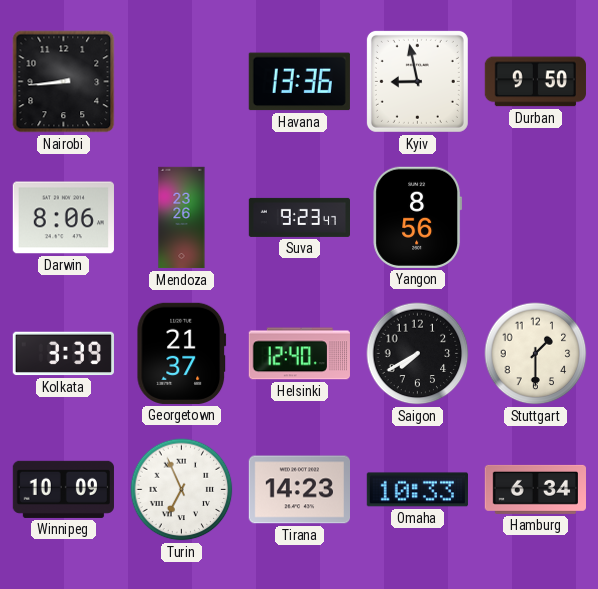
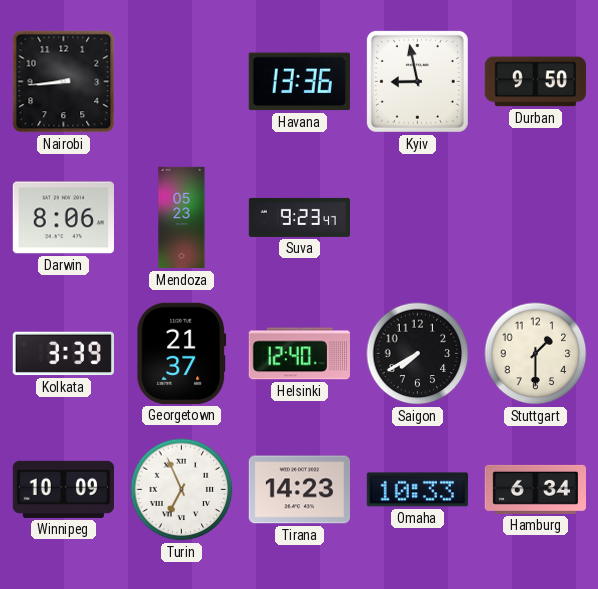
Mendoza: 23:26 -> 05:23 (182, 218)
Yangon: 8:56 -> none (417, 217)
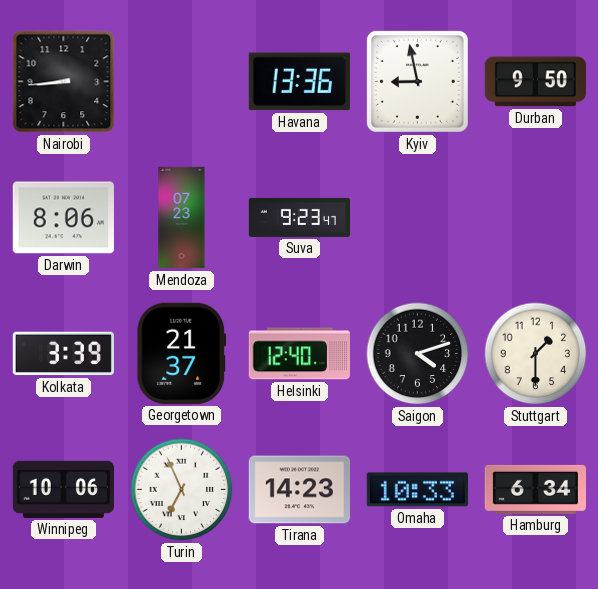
Mendoza: 05:23 -> 07:23 (182, 218)
Saigon: 7:40 -> 4:12 (418, 354)
Winnipeg: 10:09 -> 10:06 (63, 489)
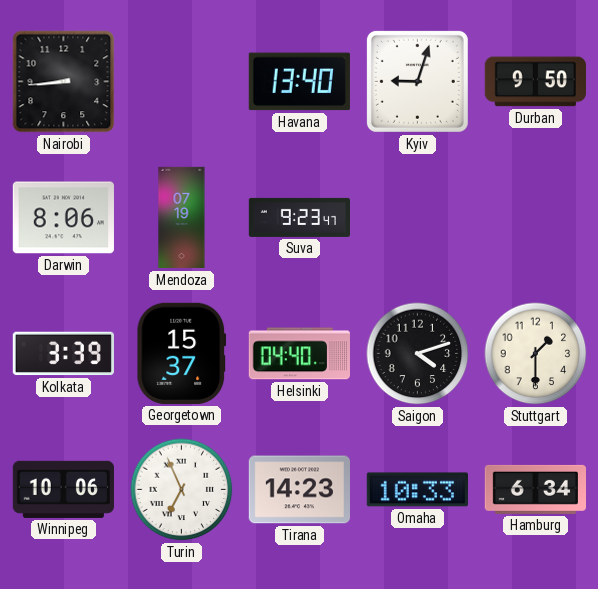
Havana: 13:36 -> 13:40 (299, 82)
Kyiv: 8:58 -> 9:03 (417, 81)
Mendoza: 07:23 -> 07:19 (182, 218)
Georgetown: 21:37 -> 15:37 (182, 353)
Helsinki: 12:40 -> 04:40 (299, 354)
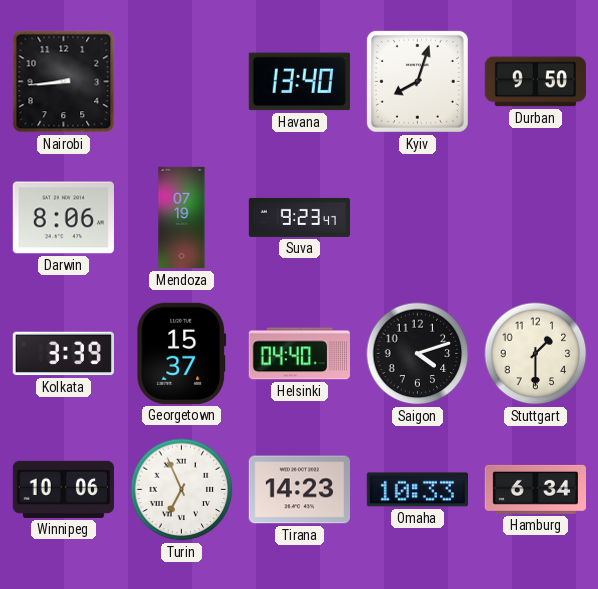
Kyiv: 9:03 -> 8:03 (417, 81)
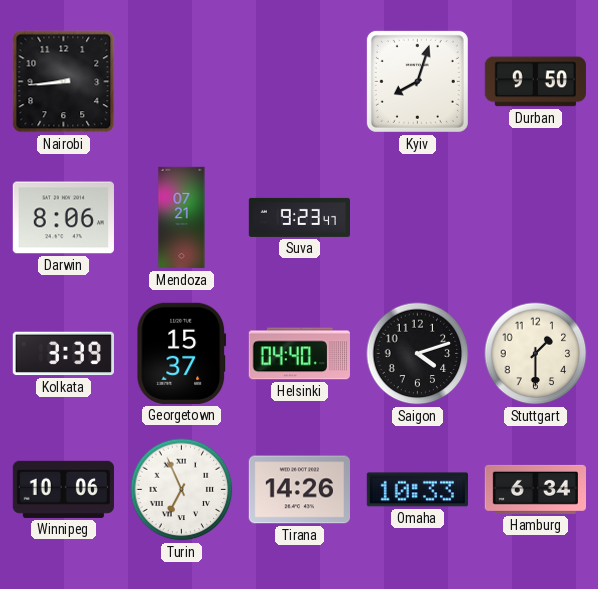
Havana: 13:40 -> none (299, 82)
Mendoza: 07:19 -> 07:21 (182, 218)
Tirana: 14:23 -> 14:26 (299, 490)
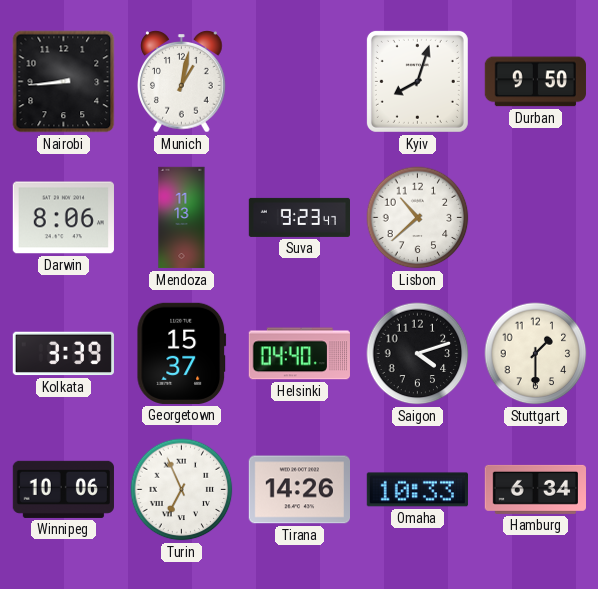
Munich: none -> 1:02 (182, 82)
Mendoza: 07:21 -> 11:13 (182, 218)
Lisbon: none -> 10:38 (418, 218)
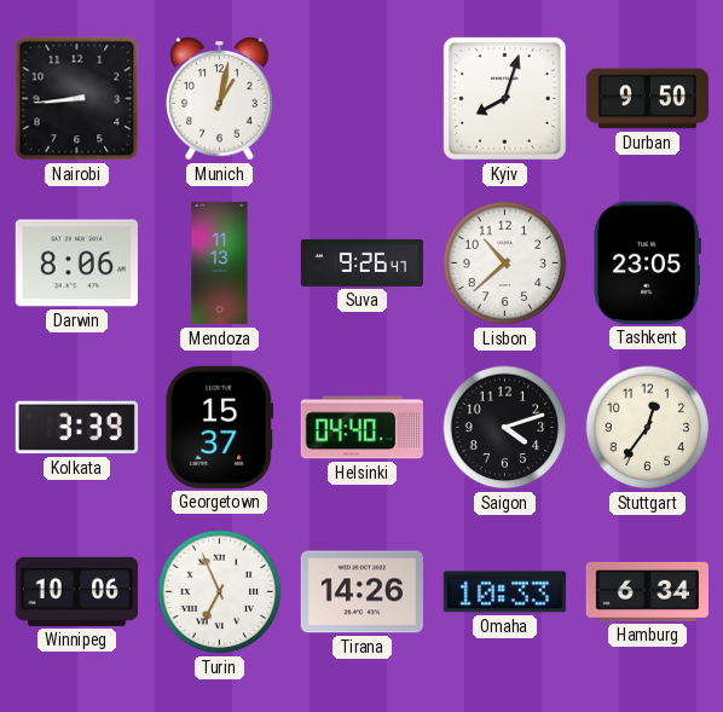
Suva: 9:23 -> 9:26 (361, 262)
Tashkent: none -> 23:05 (647, 262)
Stuttgart: 1:30 -> 12:36 (648, 428)
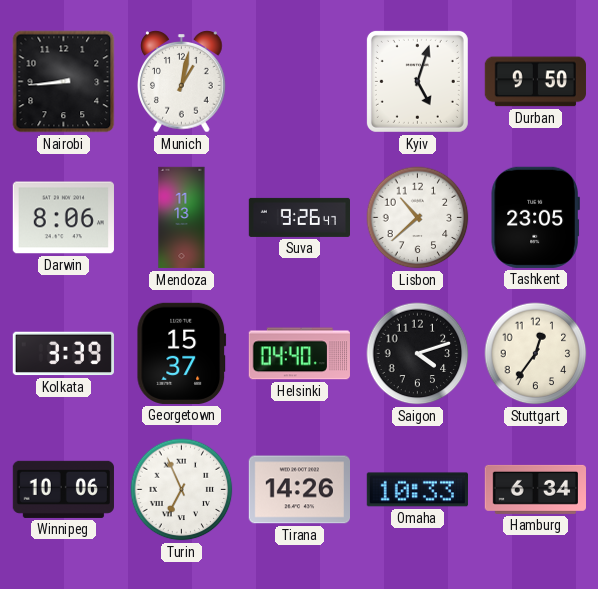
Kyiv: 8:03 -> 5:03 (417, 81)
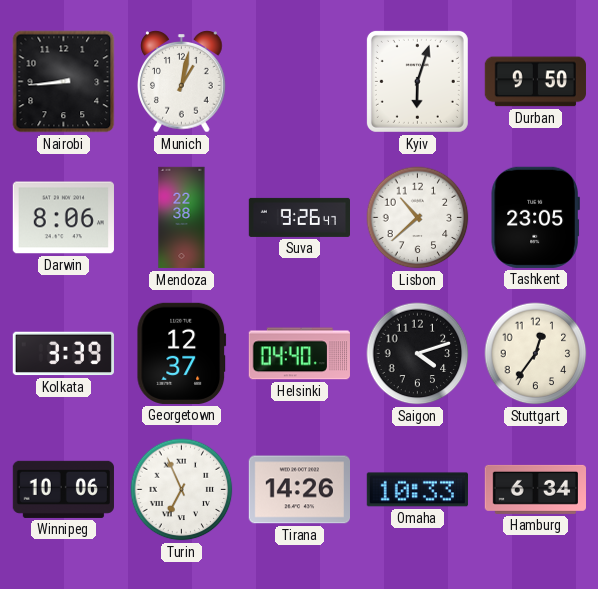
Kyiv: 5:03 -> 6:03 (417, 81)
Mendoza: 11:13 -> 22:38 (182, 218)
Georgetown: 15:37 -> 12:37 (182, 353)
